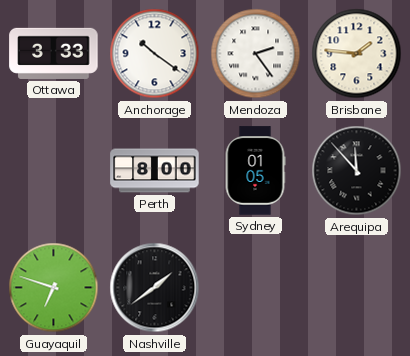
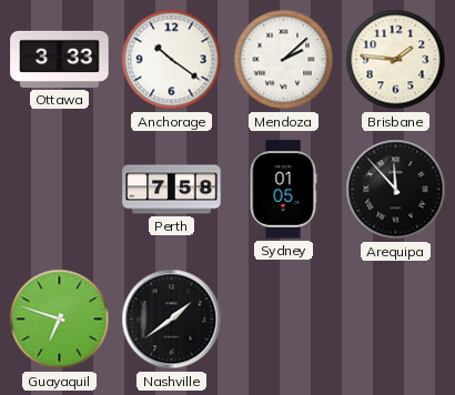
Mendoza: 2:24 -> 2:08 (284, 60)
Perth: 8:00 -> 7:58 (172, 190)
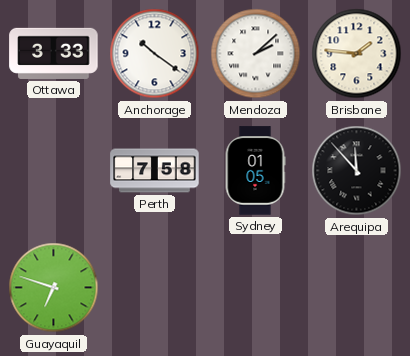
Nashville: 1:39 -> none (172, 320)
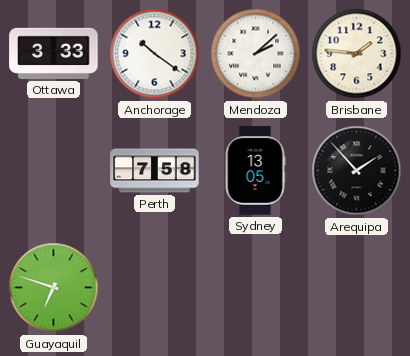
Sydney: 01:05 -> 13:05 (255, 171)
Arequipa: 11:53 -> 1:53 (357, 171)
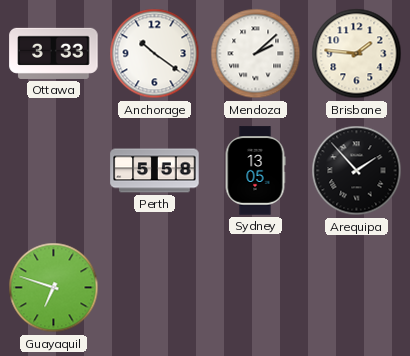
Perth: 7:58 -> 5:58 (155, 171)
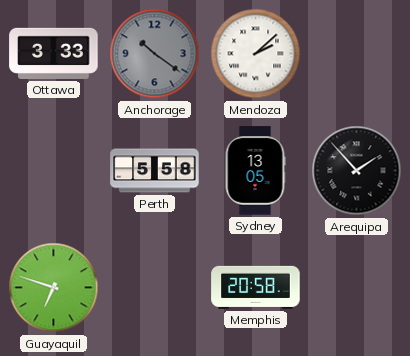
Anchorage dial: white -> grey (155, 54)
Brisbane: 1:46 -> none (357, 54)
Memphis: none -> 20:58 (256, 287)
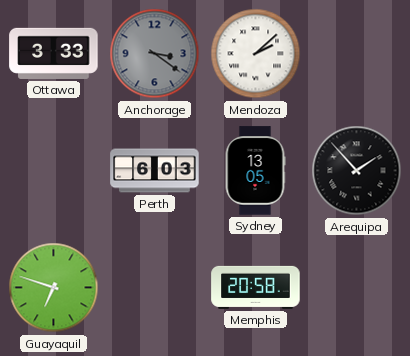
Anchorage: 10:21 -> 3:21 (155, 54)
Perth: 5:58 -> 6:03 (155, 171)
